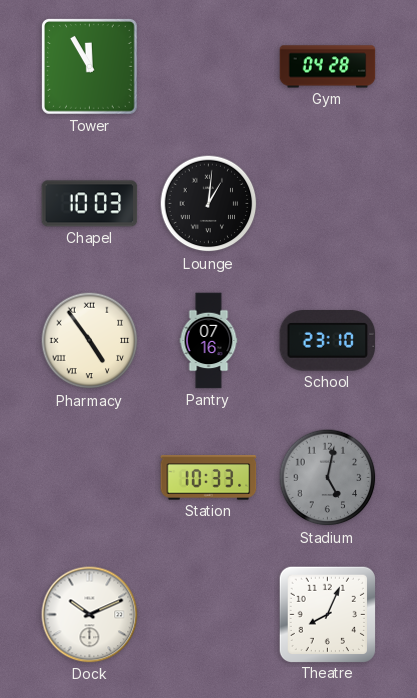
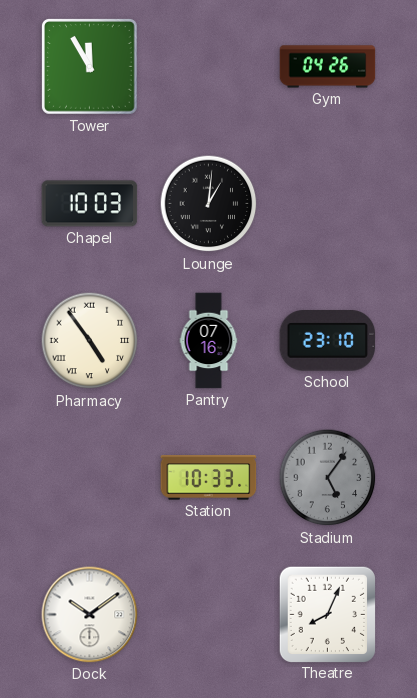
Gym: 04:28 -> 04:26 (328, 67)
Stadium: 5:02 -> 5:06 (328, 478)
Dock: 10:11 -> 10:09 (90, 615)
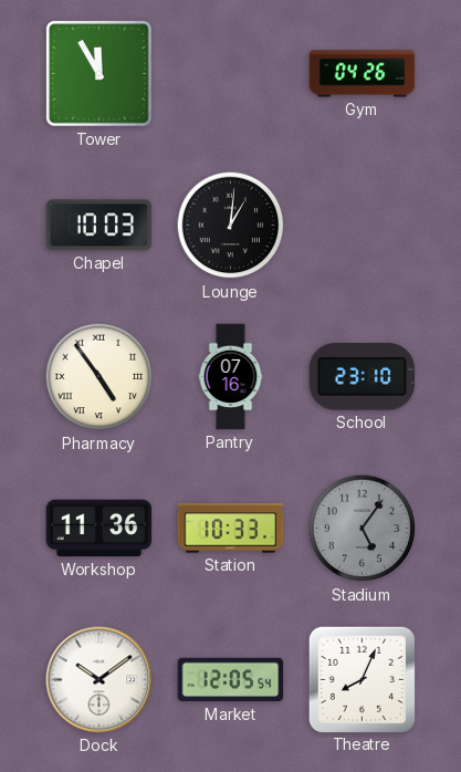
Workshop: none -> 11:36 (99, 529)
Market: none -> 12:05 (231, 680)
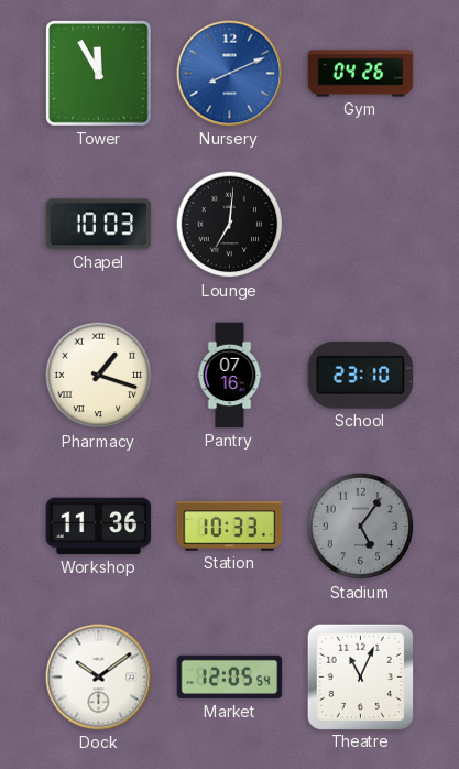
Nursery: none -> 8:11 (230, 74)
Lounge: 1:01 -> 7:01 (230, 225)
Pharmacy: 4:54 -> 1:18 (99, 376)
Theatre: 8:04 -> 11:04 (360, 676)
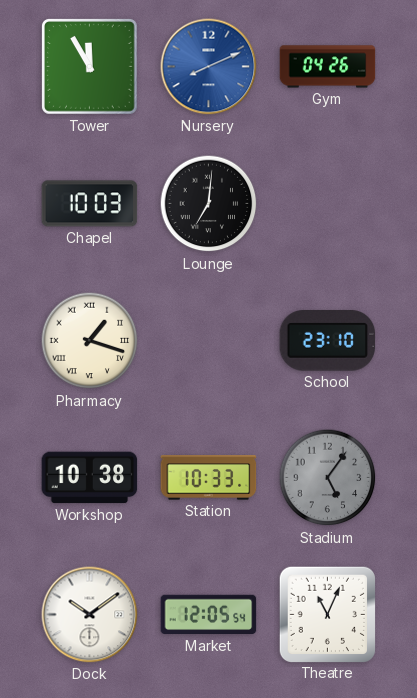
Pantry: 07:16 -> none (230, 376)
Workshop: 11:36 -> 10:38 (90, 478)
